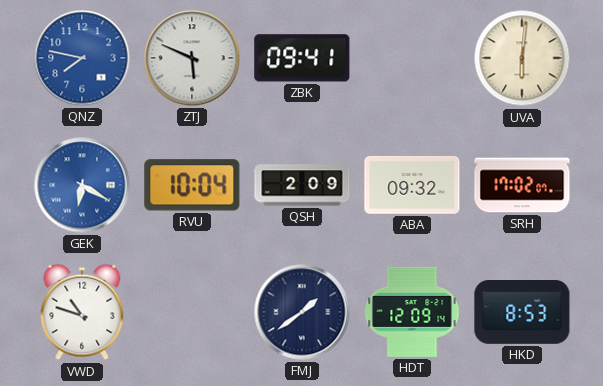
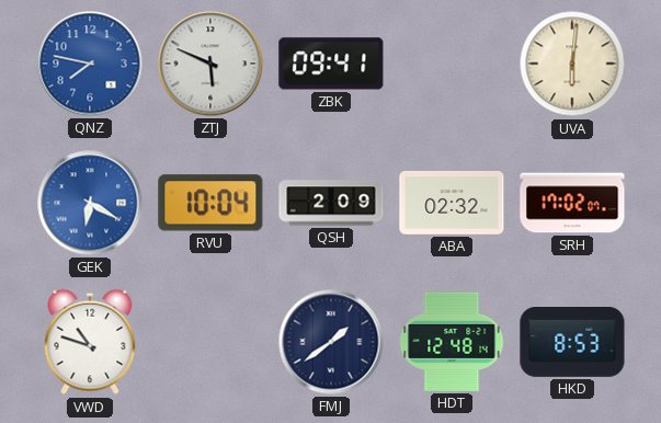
ABA: 09:32 -> 02:32 (452, 203)
HDT: 12:09 -> 12:48 (452, 342)
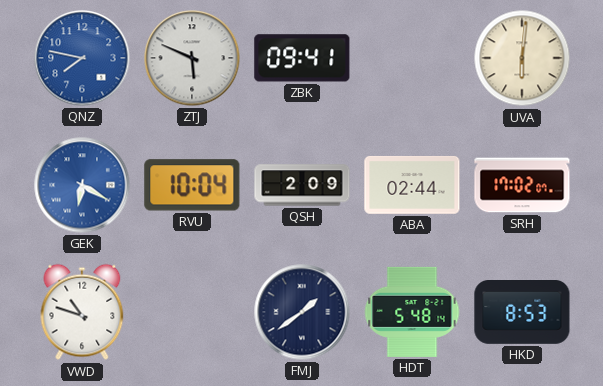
ABA: 02:32 -> 02:44 (412, 185)
HDT: 12:48 -> 5:48 (412, 312)
